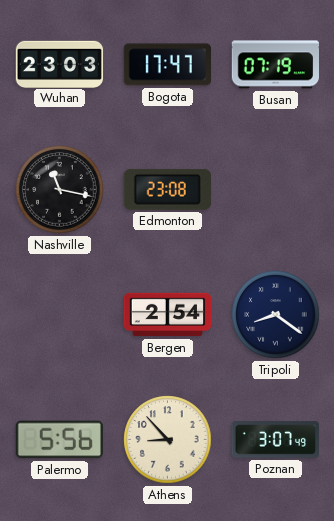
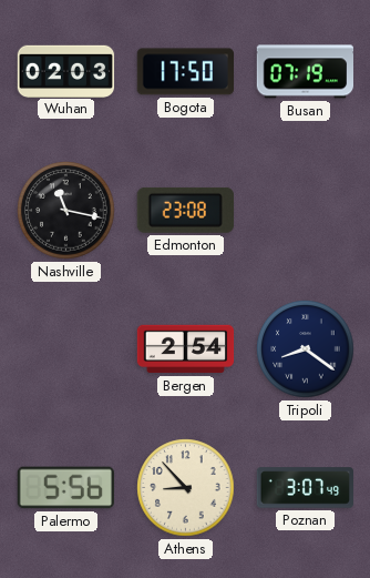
Wuhan: 23:03 -> 02:03 (66, 71)
Bogota: 17:47 -> 17:50 (185, 72)
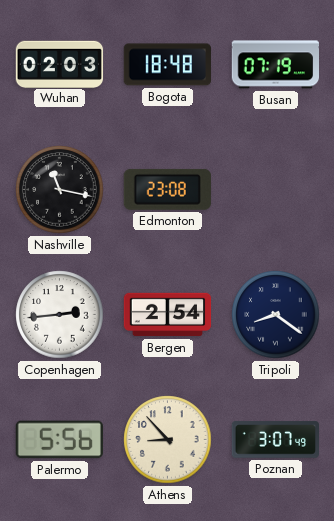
Bogota: 17:50 -> 18:48 (167, 65)
Copenhagen: none -> 2:44 (60, 315)
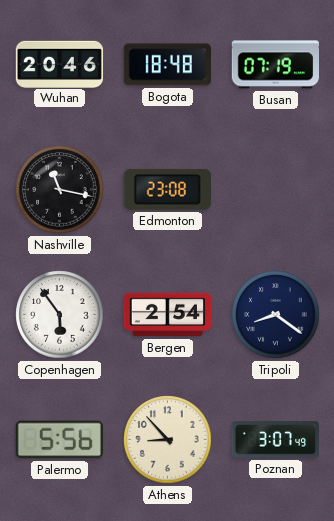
Wuhan: 02:03 -> 20:46 (60, 64)
Copenhagen: 2:44 -> 5:54 (60, 315)
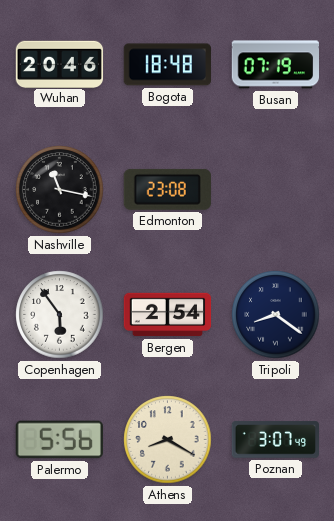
Athens: 8:53 -> 8:20 (168, 440)
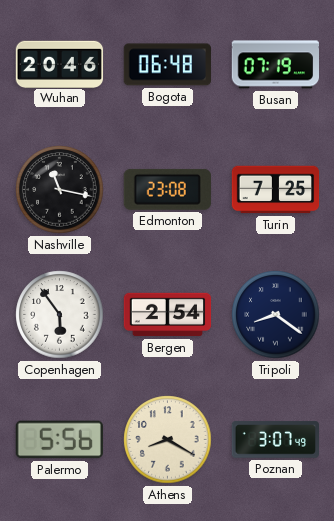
Bogota: 18:48 -> 06:48 (167, 65)
Turin: none -> 7:25 (276, 190)
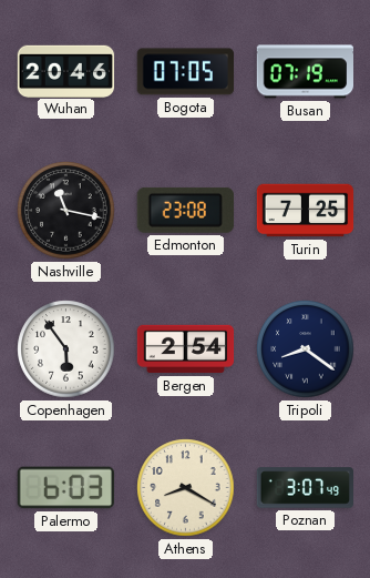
Bogota: 06:48 -> 07:05 (185, 72)
Palermo: 5:56 -> 6:03 (65, 488)
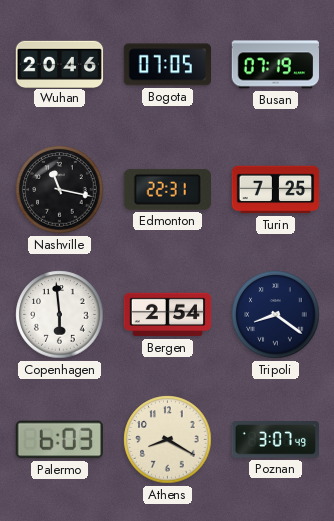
Edmonton: 23:08 -> 22:31 (167, 189)
Copenhagen: 5:54 -> 5:59 (60, 315)
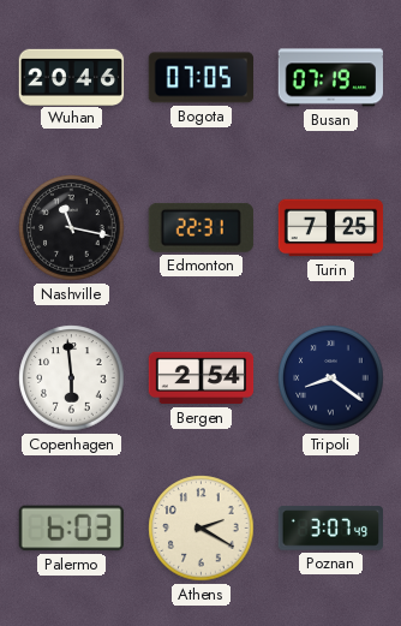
Athens: 8:20 -> 2:20 (202, 529)
